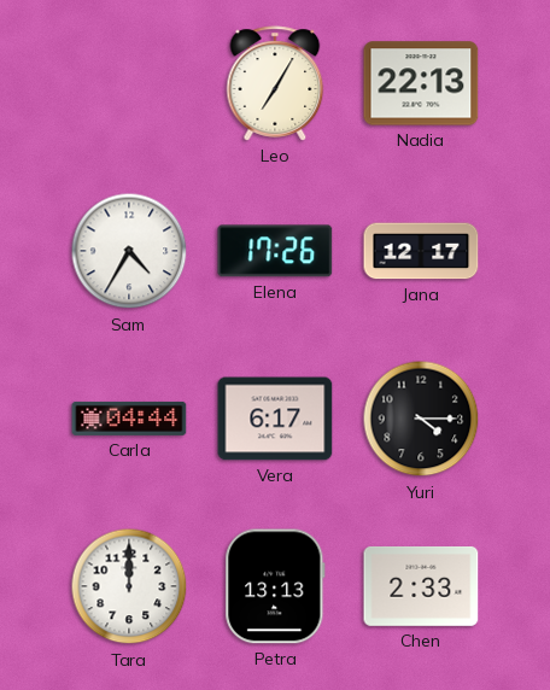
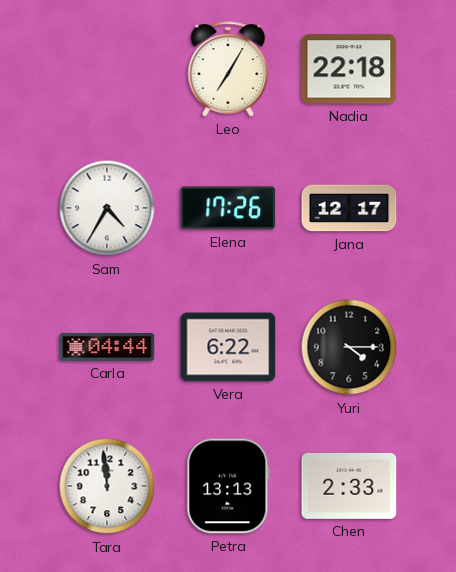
Nadia: 22:13 -> 22:18 (349, 69)
Vera: 6:17 -> 6:22 (228, 347)
Tara: 12:00 -> 11:59 (107, 486)
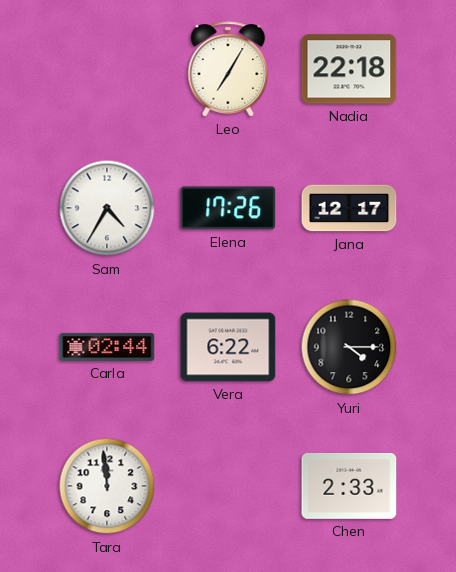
Carla: 04:44 -> 02:44 (107, 347)
Petra: 13:13 -> none (228, 486)
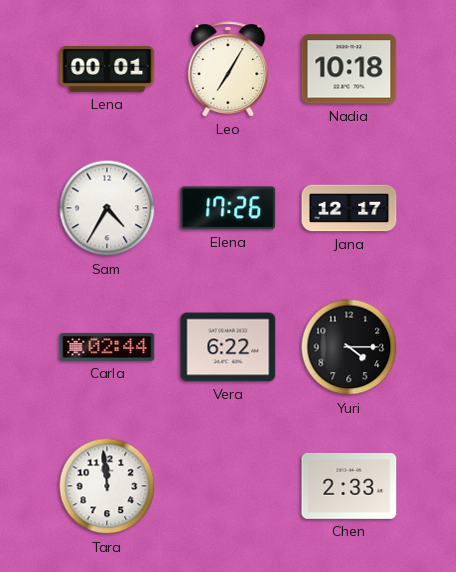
Lena: none -> 00:01 (107, 69)
Nadia: 22:18 -> 10:18 (349, 69)
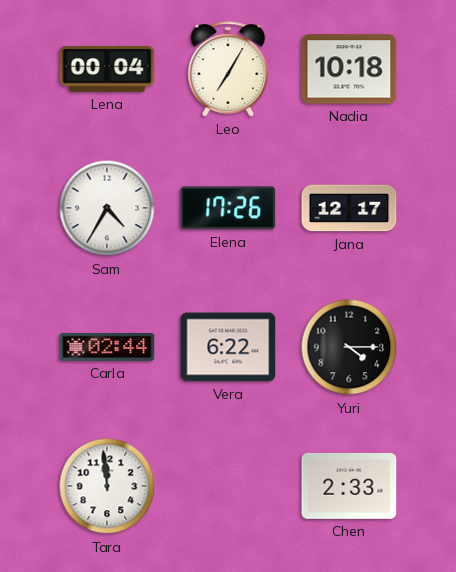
Lena: 00:01 -> 00:04 (107, 69)
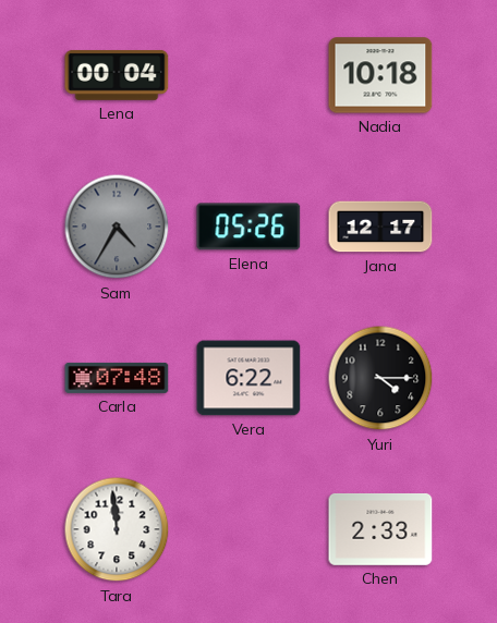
Leo: 7:05 -> none (228, 69)
Sam dial: white -> grey (117, 227)
Elena: 17:26 -> 05:26 (248, 227)
Carla: 02:44 -> 07:48 (117, 378)
